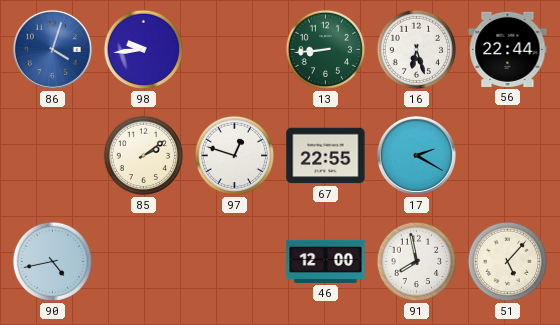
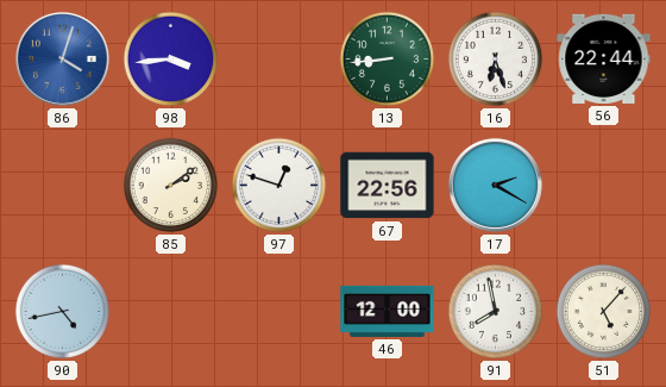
98: 9:44 -> 3:44 (171, 60)
67: 22:55 -> 22:56 (388, 186)
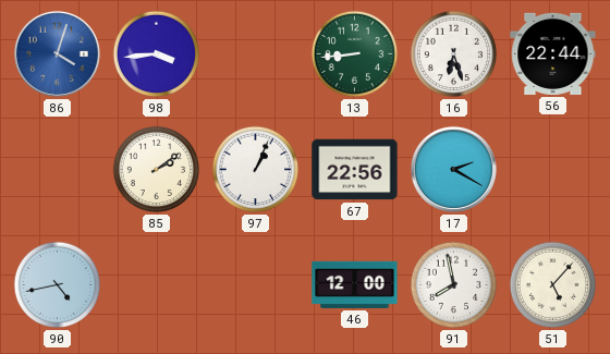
97: 12:48 -> 1:04 (256, 170)
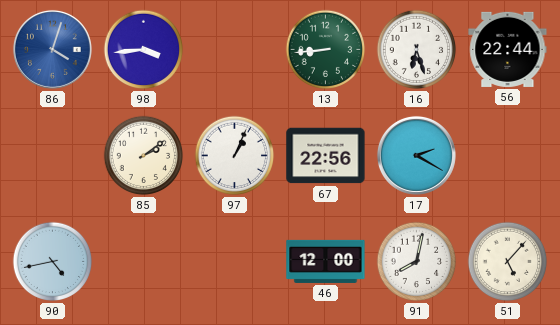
91: 7:58 -> 8:02 (417, 262)
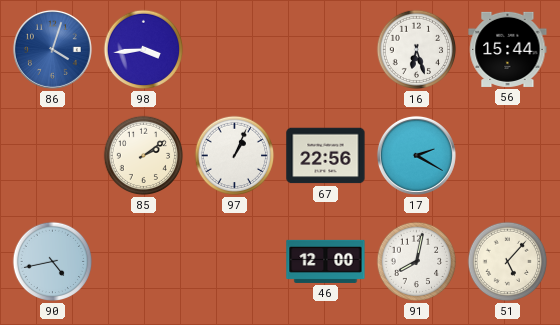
13: 8:44 -> none (326, 50)
56: 22:44 -> 15:44 (508, 49)
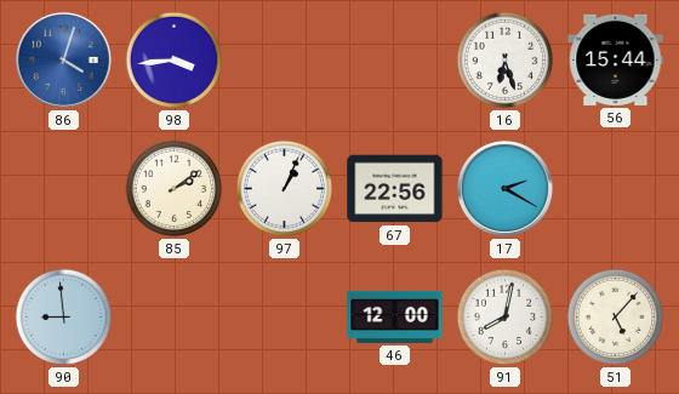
90: 4:43 -> 8:59 (64, 318)
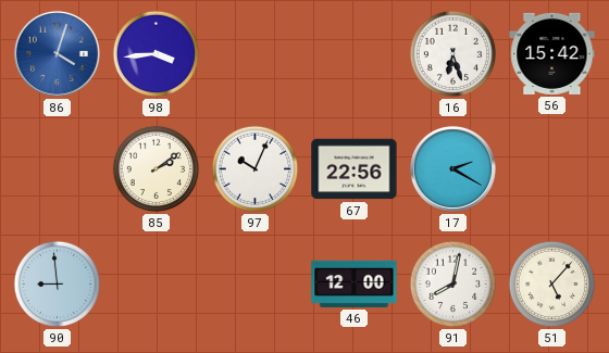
56: 15:44 -> 15:42 (552, 53)
97: 1:04 -> 10:04 (256, 169)
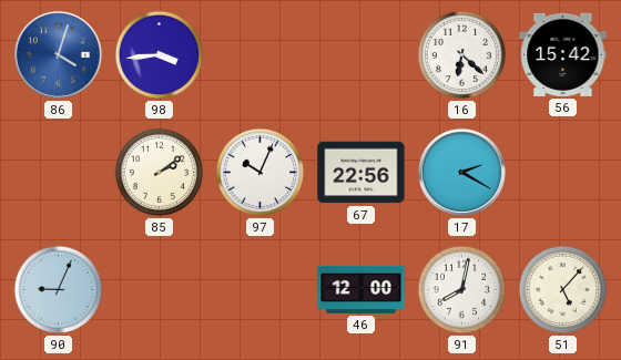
16: 6:27 -> 6:22 (462, 55)
90: 8:59 -> 9:04 (59, 290)
